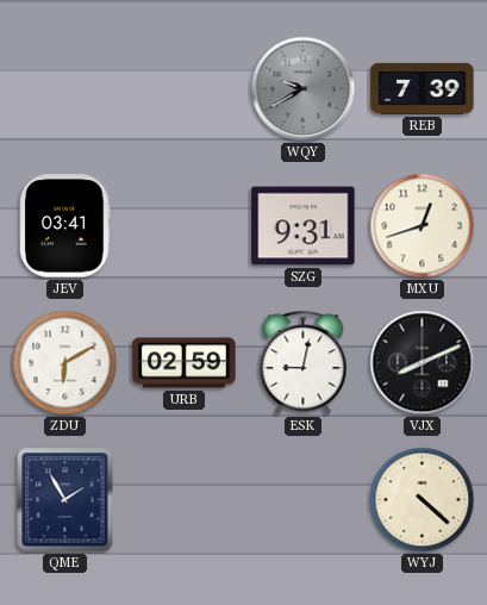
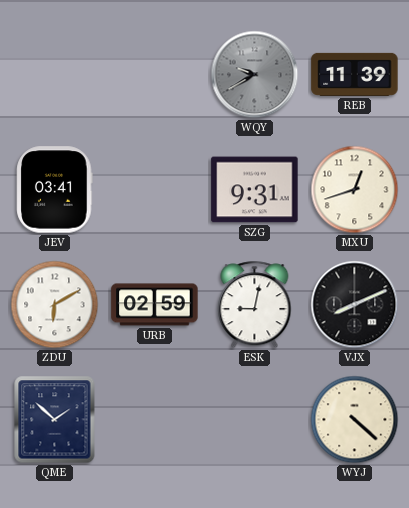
REB: 7:39 -> 11:39 (355, 74)
QME: 1:55 -> 1:52 (55, 420)
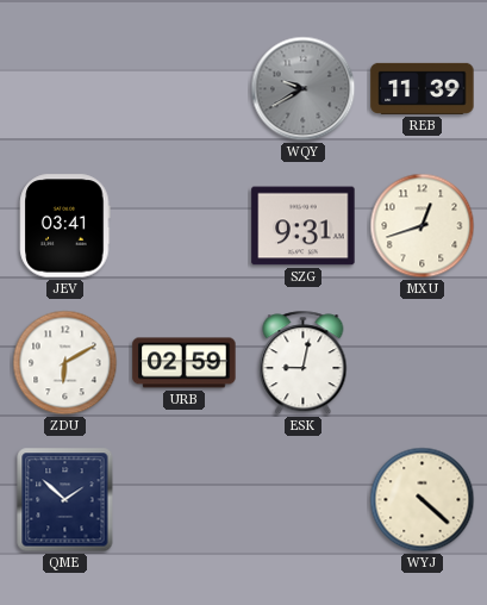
VJX: 8:11 -> none (355, 305)
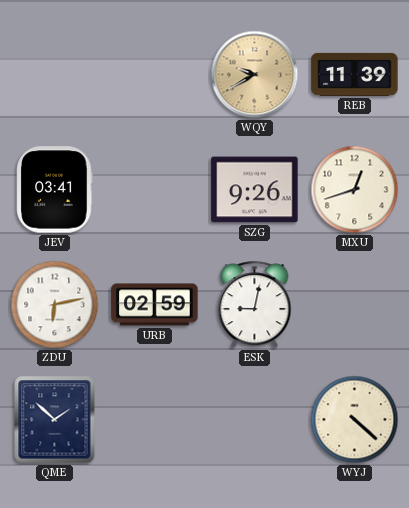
WQY dial: grey -> champagne (255, 75)
SZG: 9:31 -> 9:26 (255, 190)
ZDU: 6:10 -> 6:13 (55, 305)
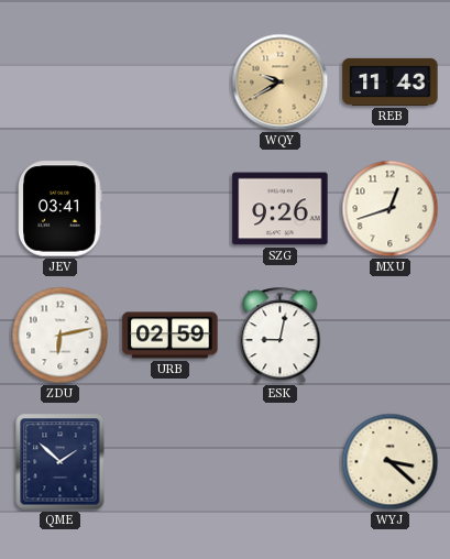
REB: 11:39 -> 11:43 (391, 81)
WYJ: 4:22 -> 3:22 (391, 462)
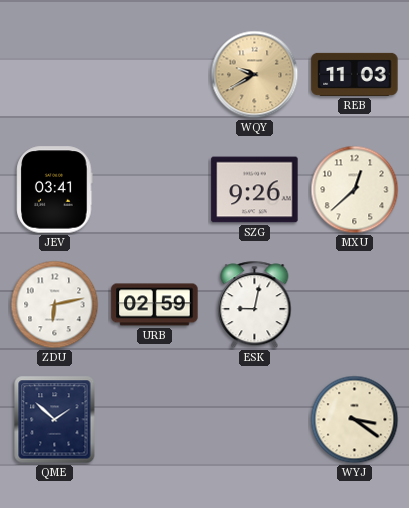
REB: 11:43 -> 11:03 (355, 74)
MXU: 12:42 -> 12:38 (355, 190)
WYJ: 3:22 -> 3:21 (355, 420)
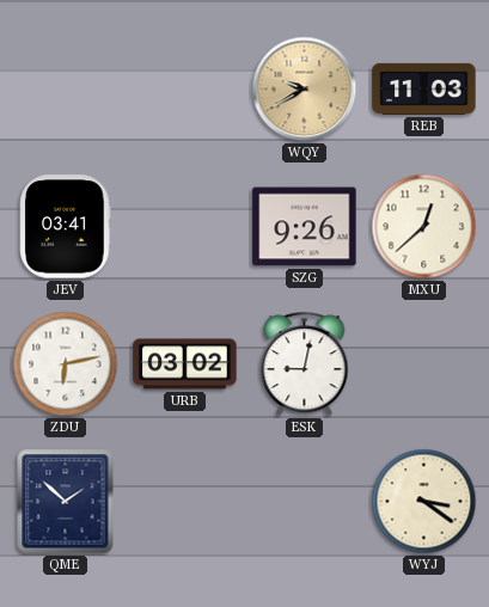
URB: 02:59 -> 03:02 (185, 364)
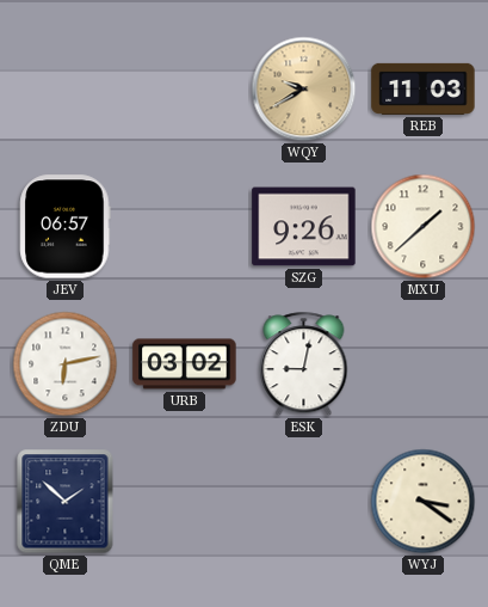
JEV: 03:41 -> 06:57 (66, 227)
MXU: 12:38 -> 1:38 (424, 227)
